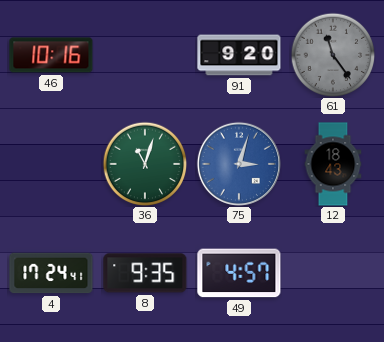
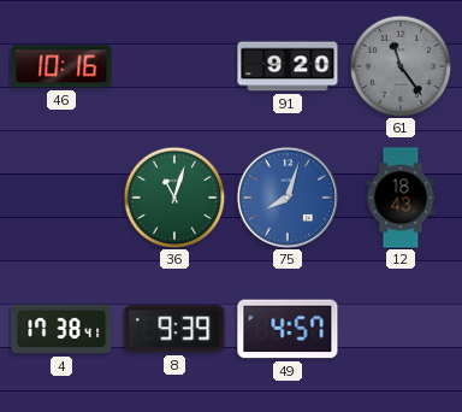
75: 3:03 -> 8:03 (288, 198)
4: 17:24 -> 17:38 (61, 329)
8: 9:35 -> 9:39 (174, 329)
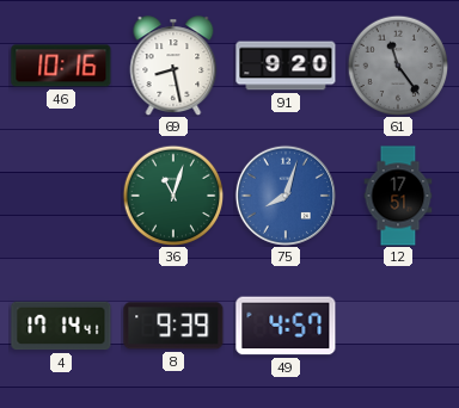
69: none -> 8:28 (173, 66)
12: 18:43 -> 17:51 (398, 196)
4: 17:38 -> 17:14 (61, 326)
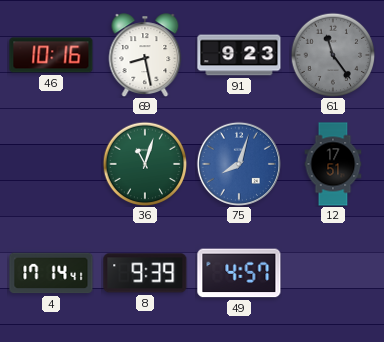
91: 9:20 -> 9:23 (239, 55)
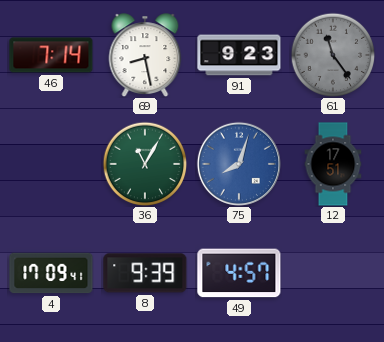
46: 10:16 -> 7:14 (51, 55)
36: 11:03 -> 11:05 (145, 164)
4: 17:14 -> 17:09 (51, 273)
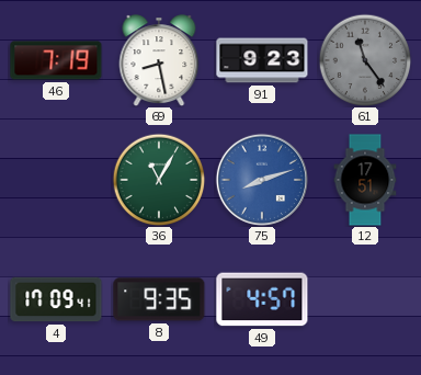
46: 7:14 -> 7:19 (56, 60)
75: 8:03 -> 8:12 (262, 180)
8: 9:39 -> 9:35 (159, 299)
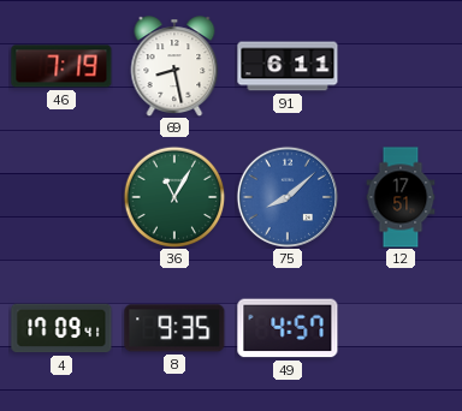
91: 9:23 -> 6:11 (288, 66)
61: 11:24 -> none (365, 60)
75: 8:12 -> 8:08 (288, 197)
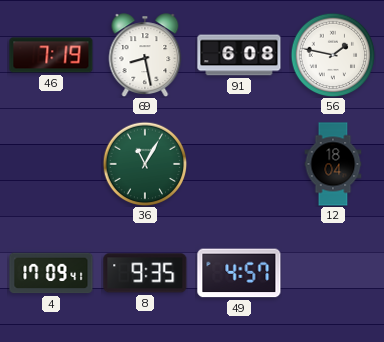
91: 6:11 -> 6:08 (239, 55)
56: none -> 1:47 (333, 55)
75: 8:08 -> none (288, 197)
12: 17:51 -> 18:04 (333, 164)
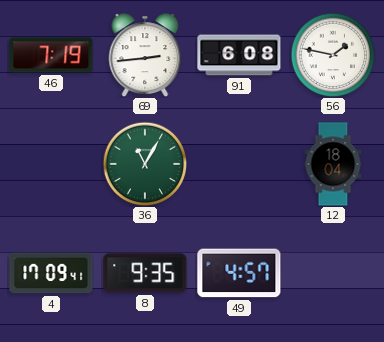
69: 8:28 -> 2:44 (145, 55)
